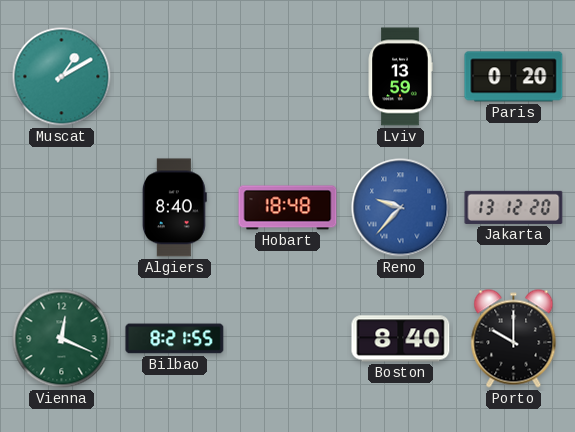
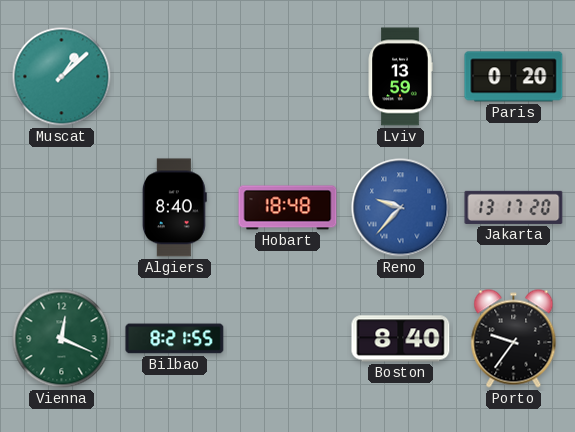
Muscat: 1:10 -> 1:08 (62, 77)
Jakarta: 13:12 -> 13:17 (514, 207)
Porto: 10:00 -> 9:36 (514, 339)
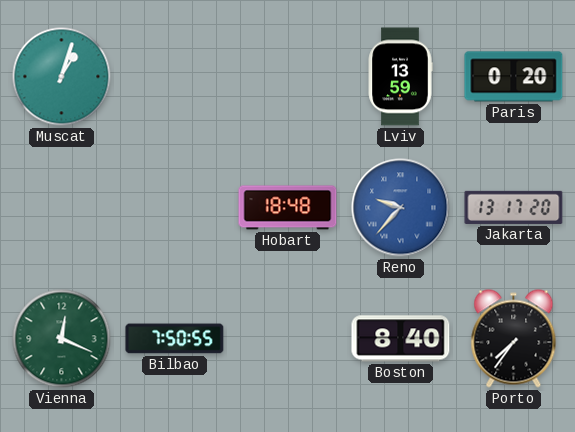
Muscat: 1:08 -> 1:03 (62, 77)
Algiers: 8:40 -> none (174, 208)
Bilbao: 8:21 -> 7:50 (175, 339)
Porto: 9:36 -> 7:36 (514, 339)
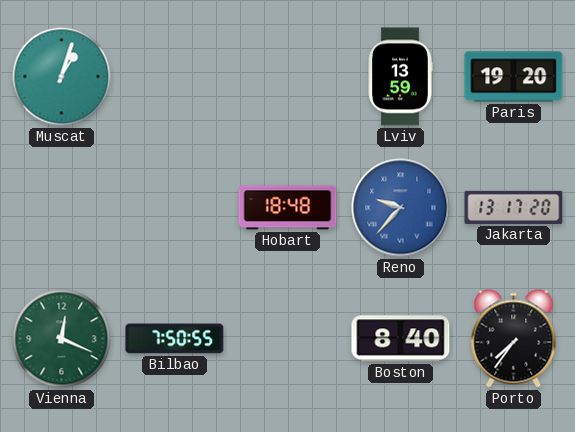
Paris: 0:20 -> 19:20 (514, 77)
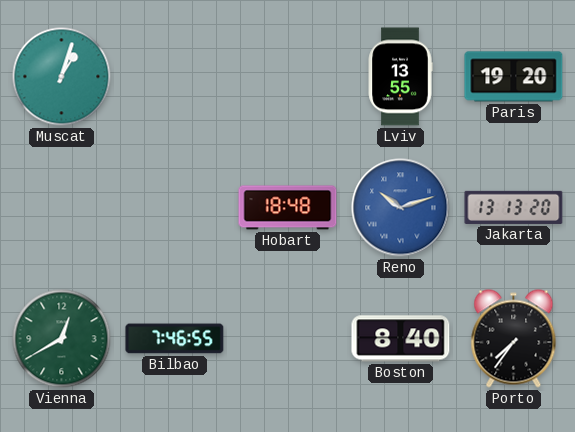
Lviv: 13:59 -> 13:55 (400, 77)
Reno: 9:37 -> 10:12 (401, 208)
Jakarta: 13:17 -> 13:13 (514, 207)
Vienna: 12:19 -> 12:40 (62, 339)
Bilbao: 7:50 -> 7:46 (175, 339)
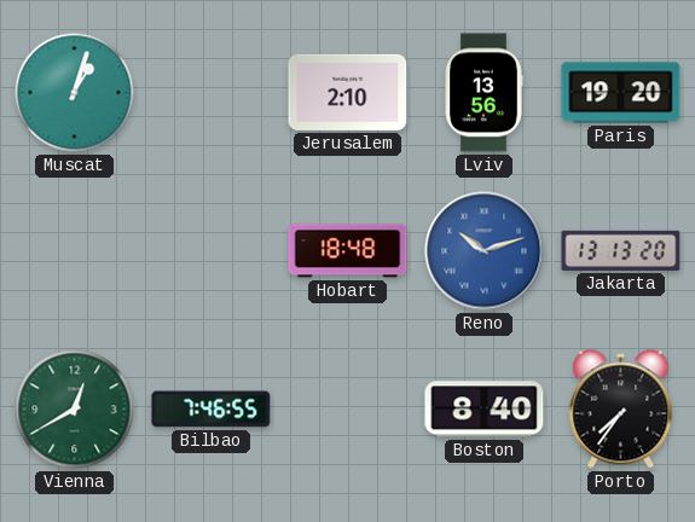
Jerusalem: none -> 2:10 (348, 92)
Lviv: 13:55 -> 13:56 (483, 93)
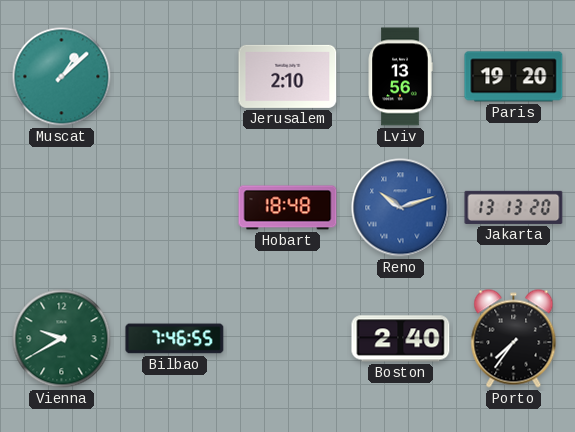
Muscat: 1:03 -> 1:08 (62, 77)
Vienna: 12:40 -> 9:40 (62, 339)
Boston: 8:40 -> 2:40 (401, 339)
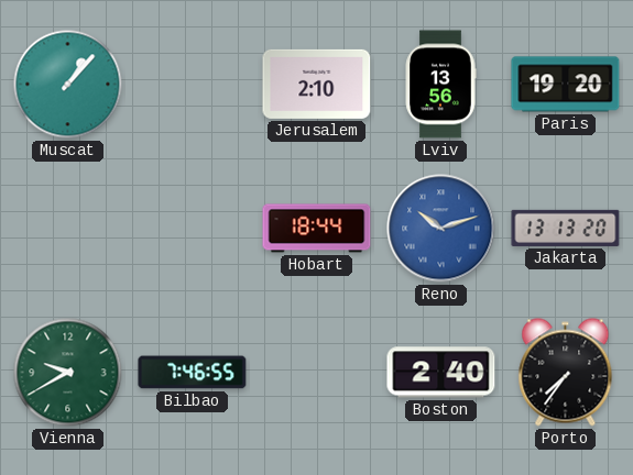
Muscat: 1:08 -> 1:07 (68, 85)
Hobart: 18:48 -> 18:44 (317, 229)
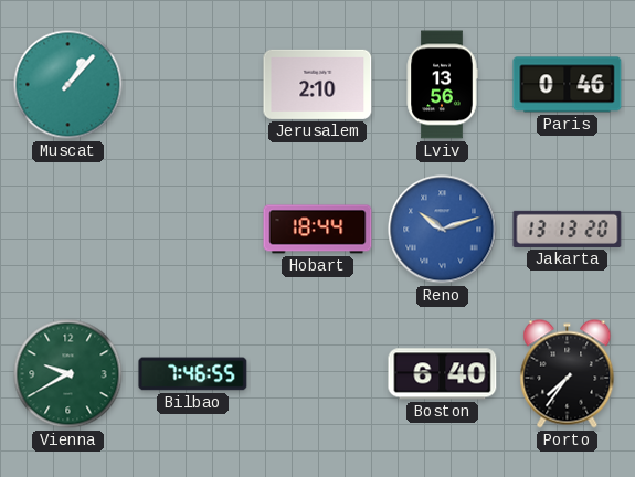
Paris: 19:20 -> 0:46 (568, 85)
Boston: 2:40 -> 6:40 (443, 374)
